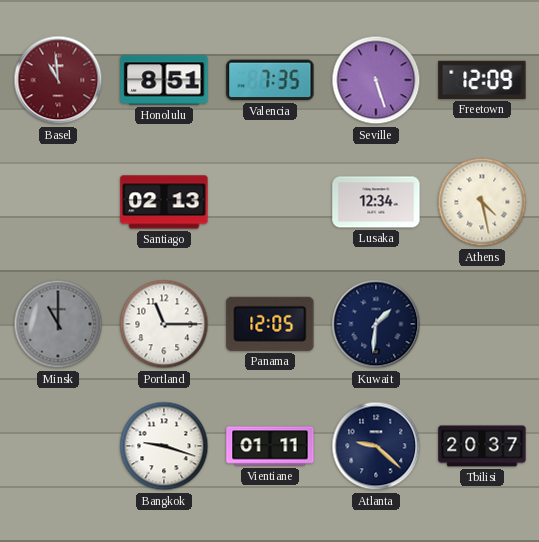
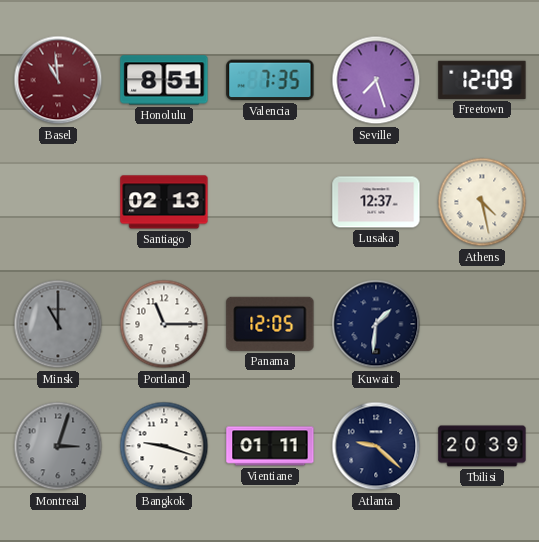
Seville: 5:27 -> 7:27 (376, 80)
Lusaka: 12:34 -> 12:37 (376, 202)
Montreal: none -> 3:03 (58, 446)
Tbilisi: 20:37 -> 20:39 (482, 446)
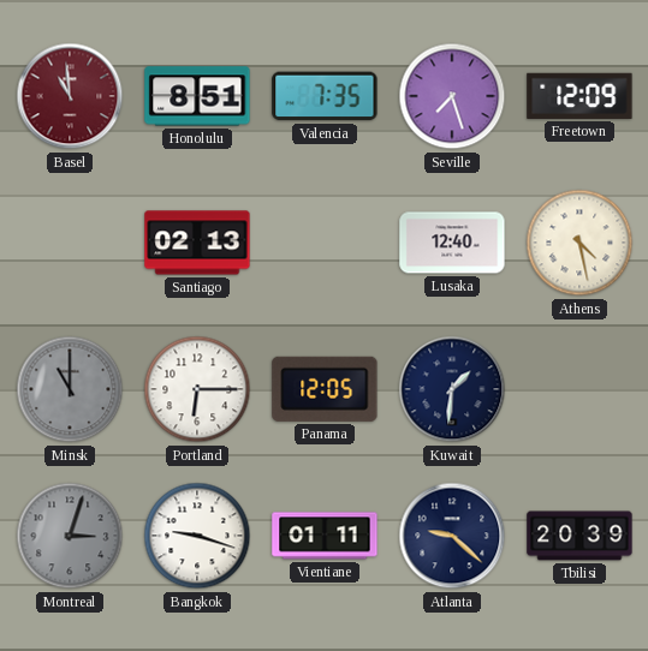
Lusaka: 12:37 -> 12:40 (452, 243)
Portland: 11:15 -> 6:15 (197, 389)
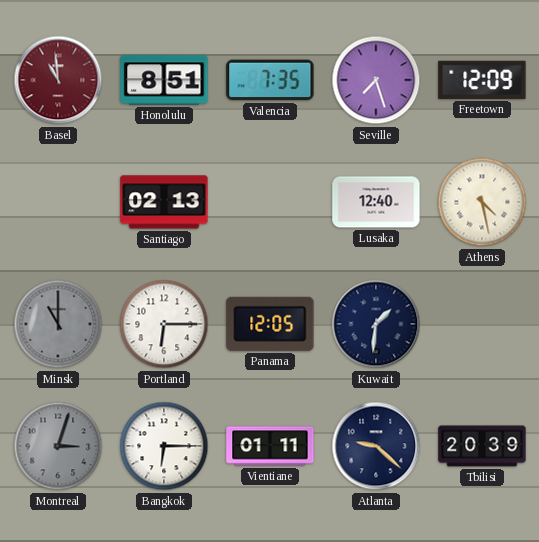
Bangkok: 9:18 -> 6:15 (164, 446)
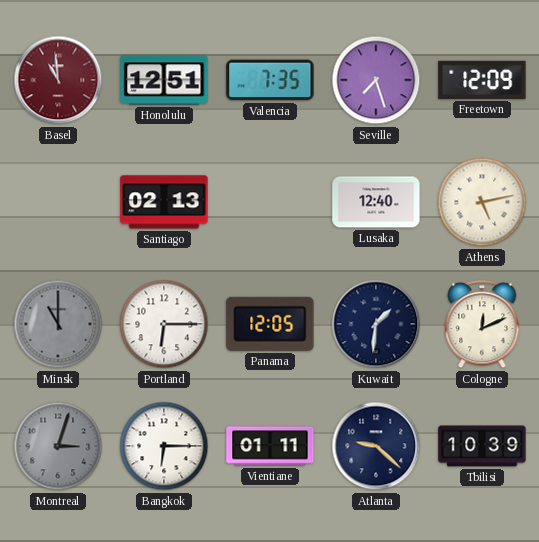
Honolulu: 8:51 -> 12:51 (164, 80)
Athens: 4:28 -> 5:13 (482, 202)
Cologne: none -> 12:11 (482, 325)
Tbilisi: 20:39 -> 10:39 (482, 446)
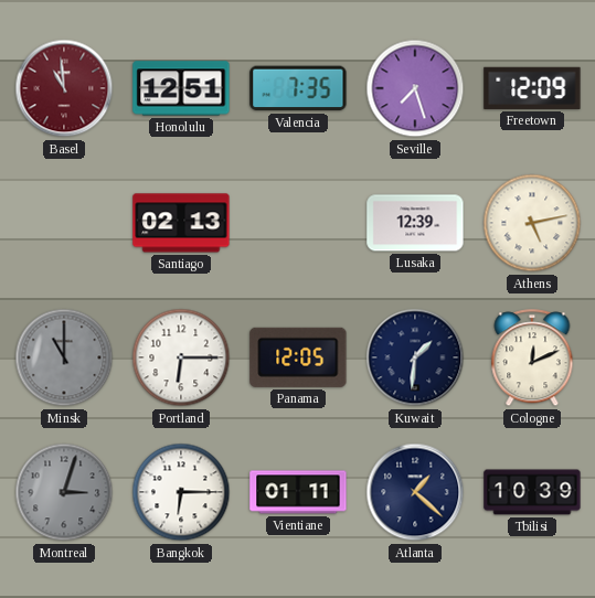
Lusaka: 12:40 -> 12:39 (415, 223)
Atlanta: 9:22 -> 1:22 (415, 492)
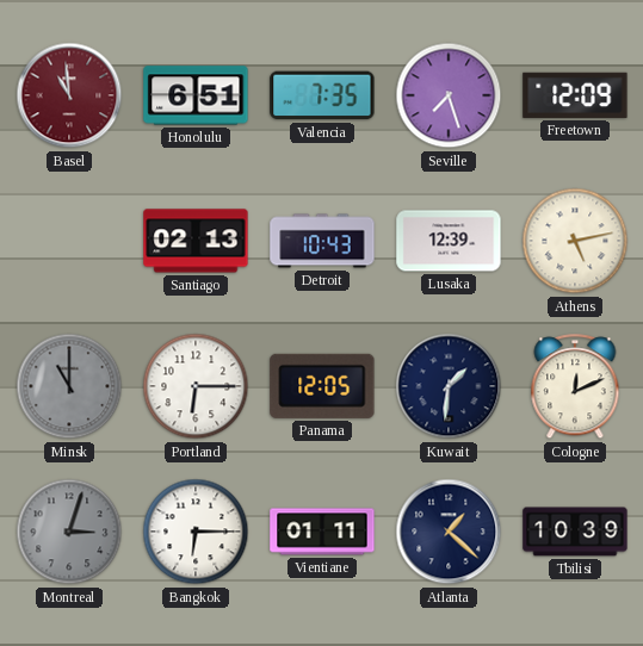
Honolulu: 12:51 -> 6:51 (196, 95)
Detroit: none -> 10:43 (322, 241)
